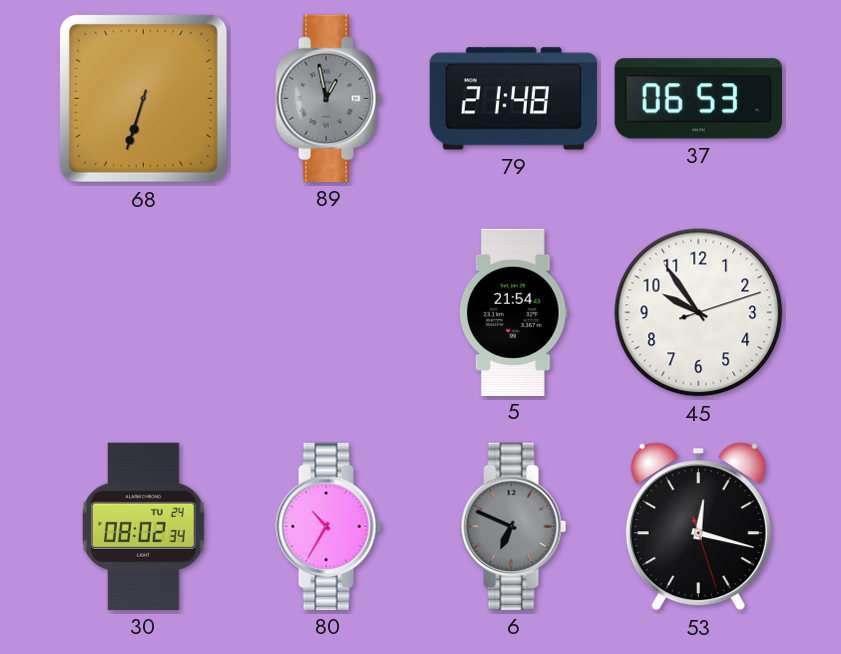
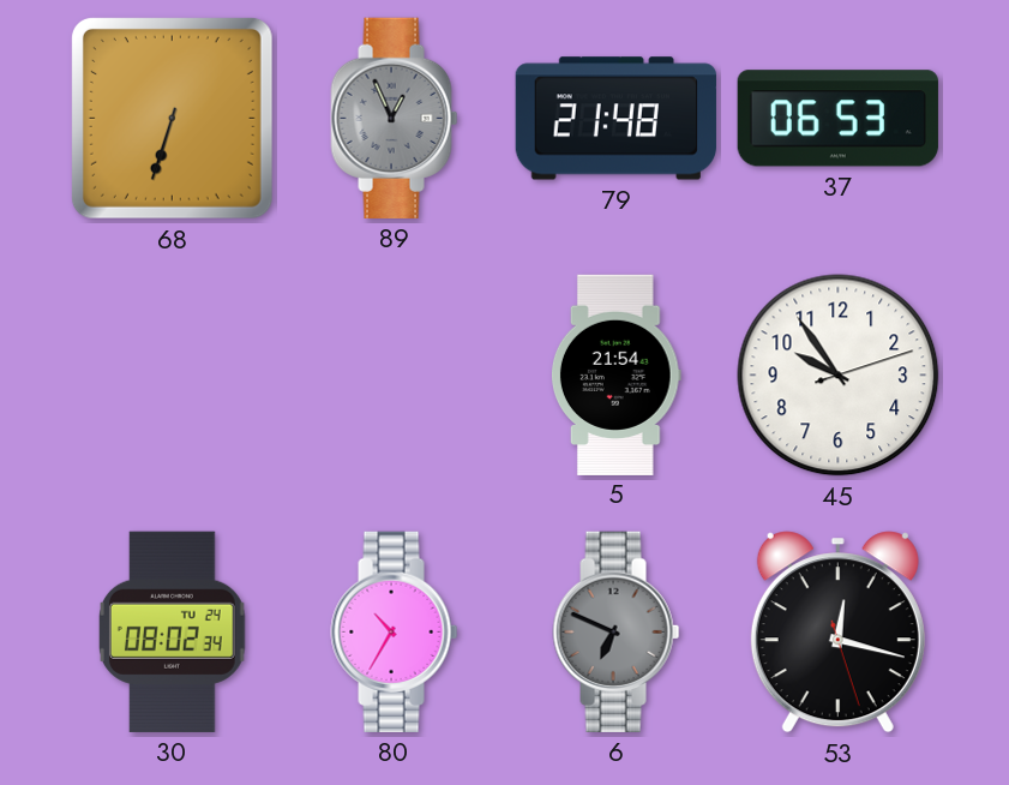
89: 12:58 -> 12:56 (395, 118)
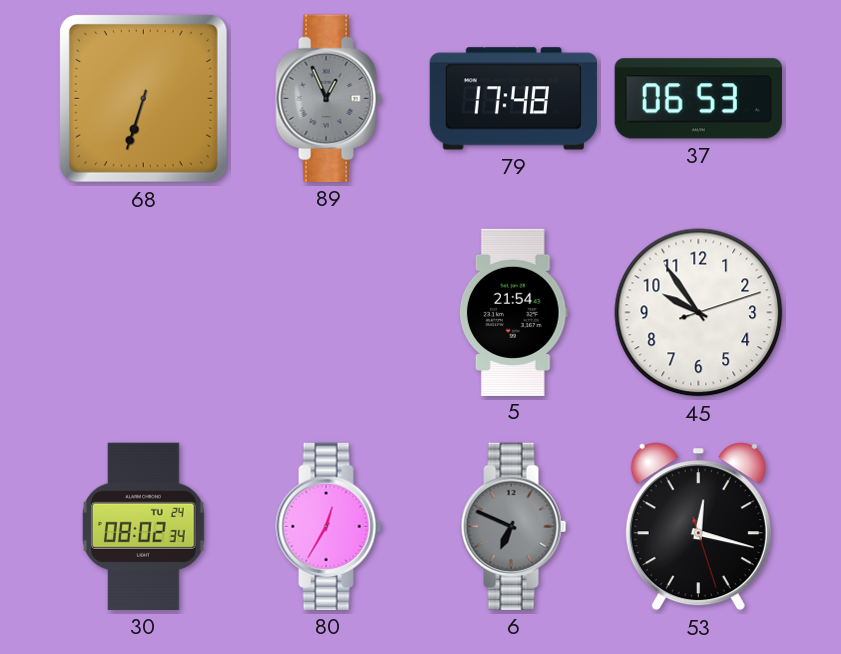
79: 21:48 -> 17:48 (513, 99)
80: 10:35 -> 12:35 (329, 526)
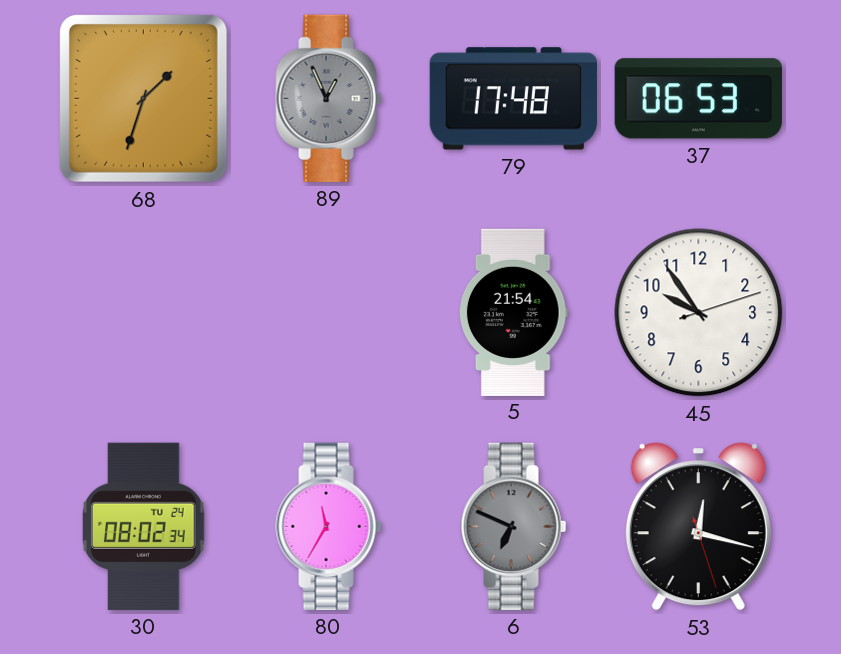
68: 6:33 -> 1:33 (143, 98)
80: 12:35 -> 11:35 (329, 526)
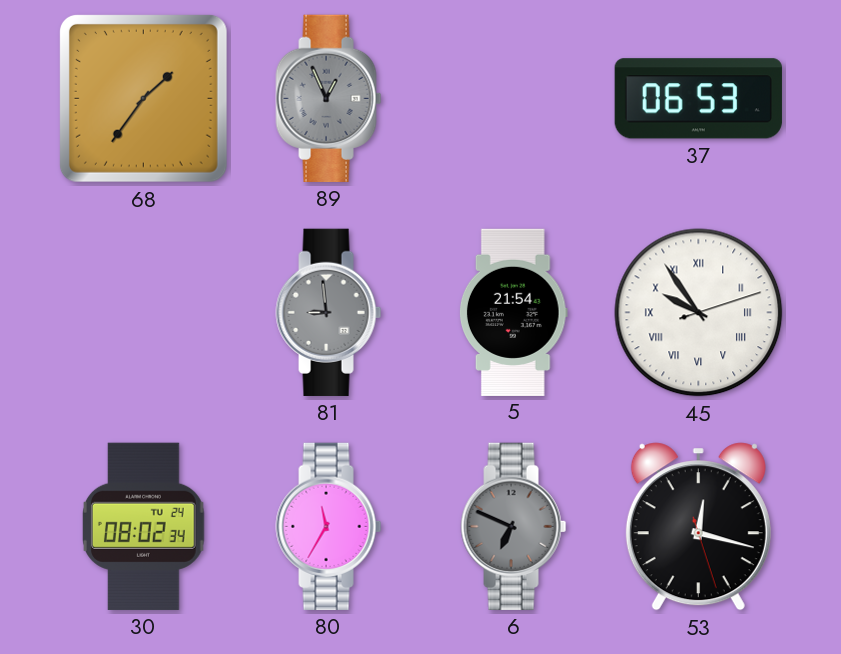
68: 1:33 -> 1:36 (143, 98)
79: 17:48 -> none (513, 99)
81: none -> 8:59 (329, 312)
45 numerals: Arabic -> Roman (699, 313)
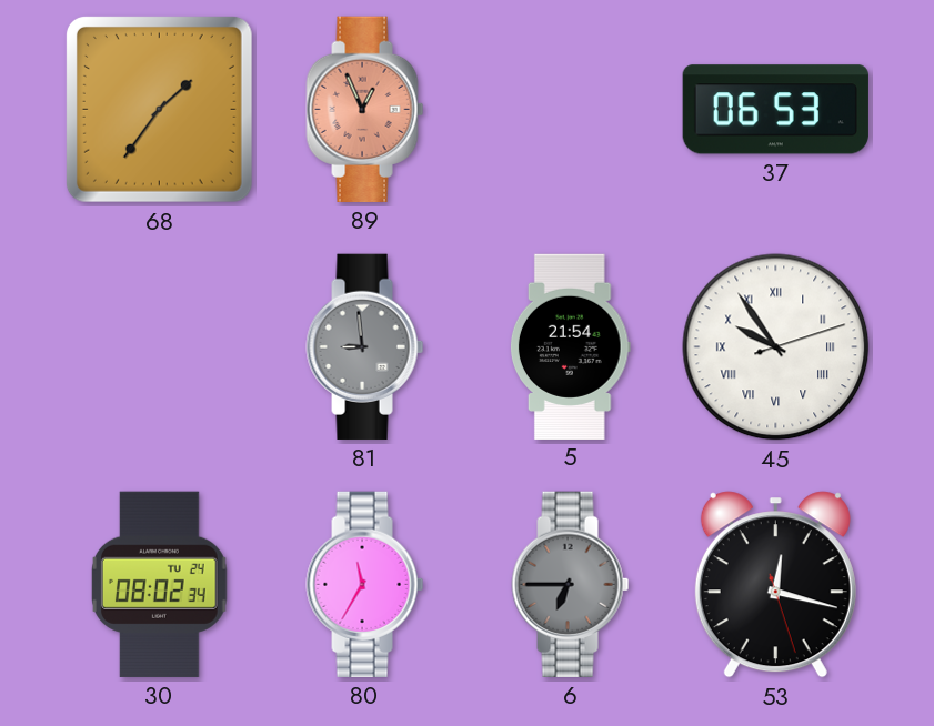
89 dial: grey -> salmon (365, 109)
6: 6:49 -> 6:45 (571, 584)
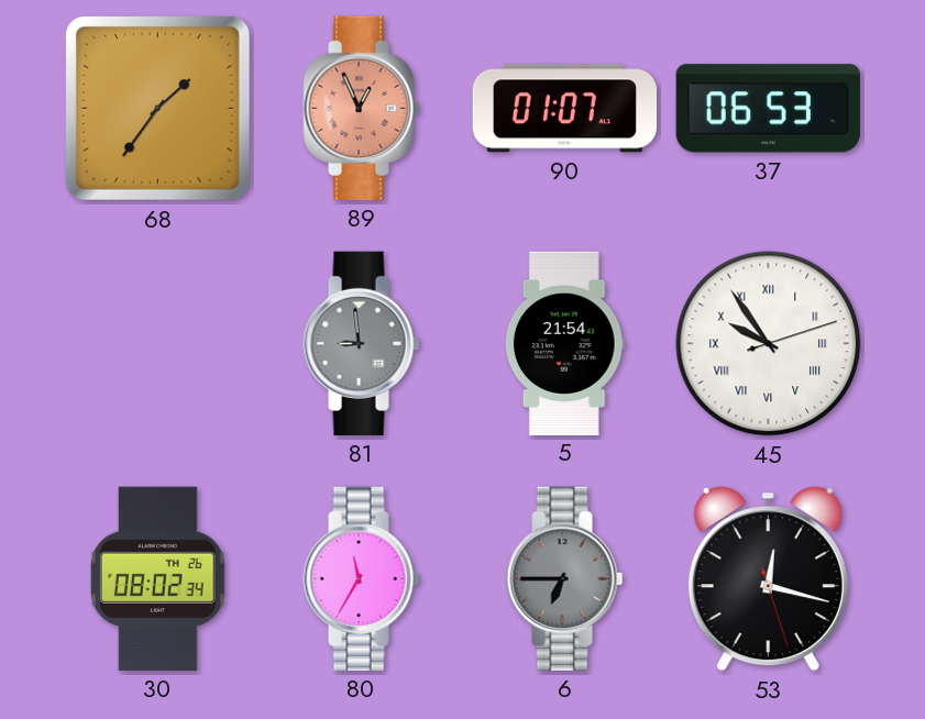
90: none -> 01:07 (564, 109)
30 date: TU 24 -> TH 26 (158, 578)
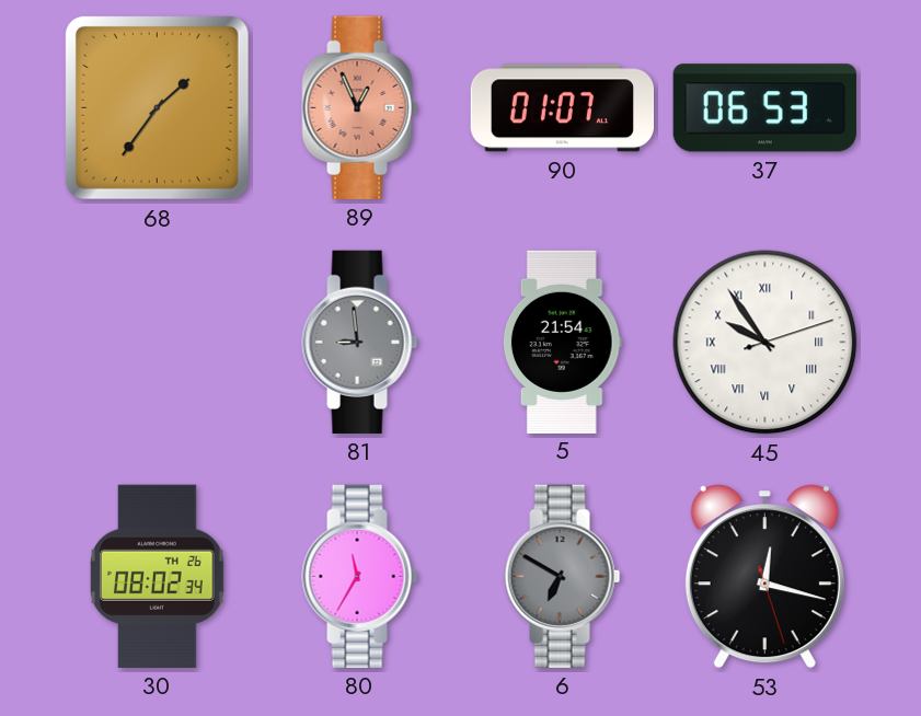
6: 6:45 -> 6:50 (563, 576)
